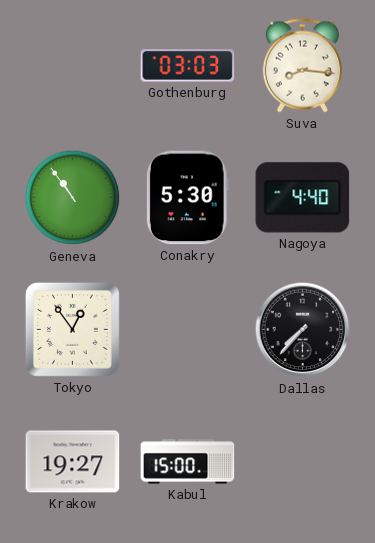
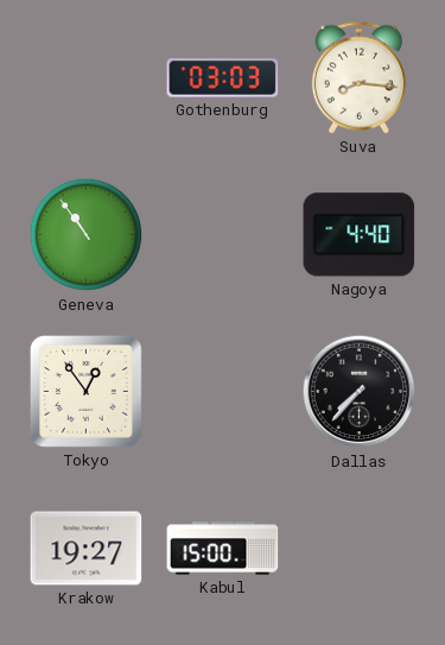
Conakry: 5:30 -> none (187, 198)
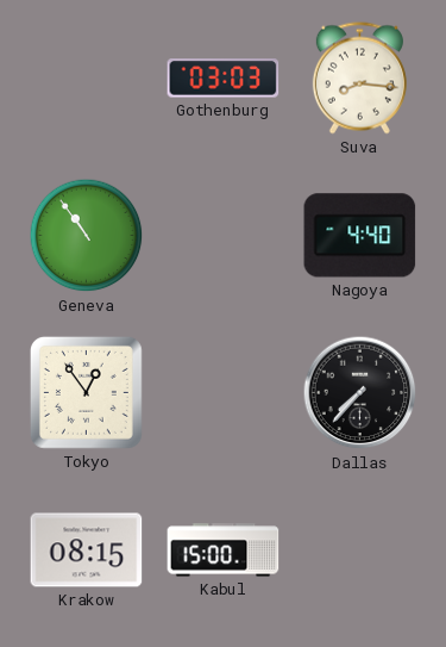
Krakow: 19:27 -> 08:15 (87, 550)
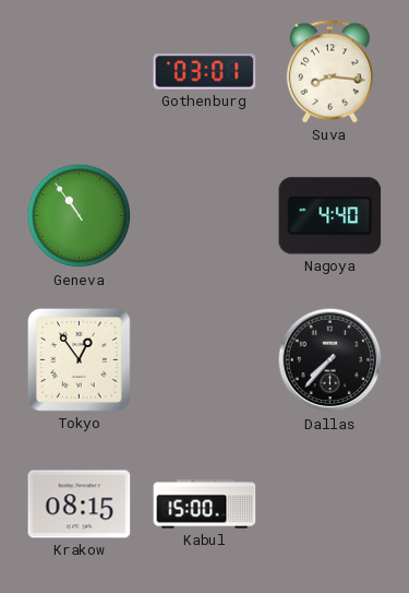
Gothenburg: 03:03 -> 03:01 (205, 72)
